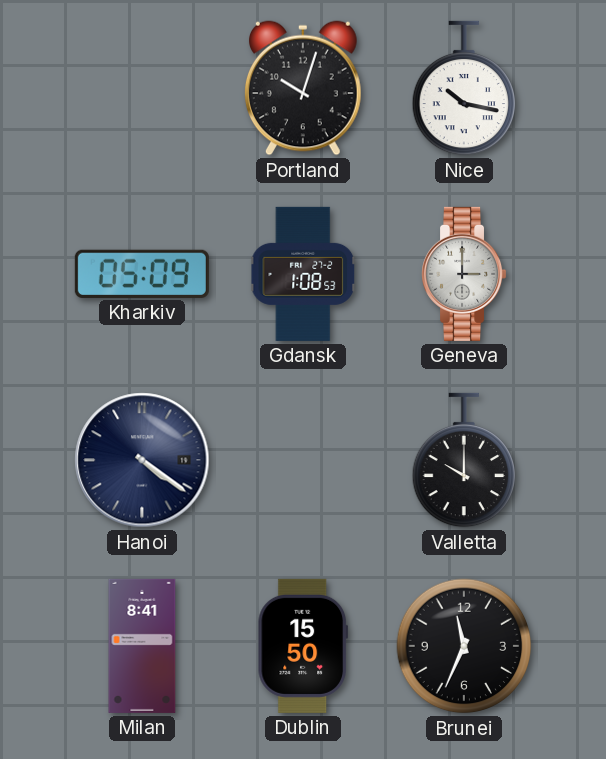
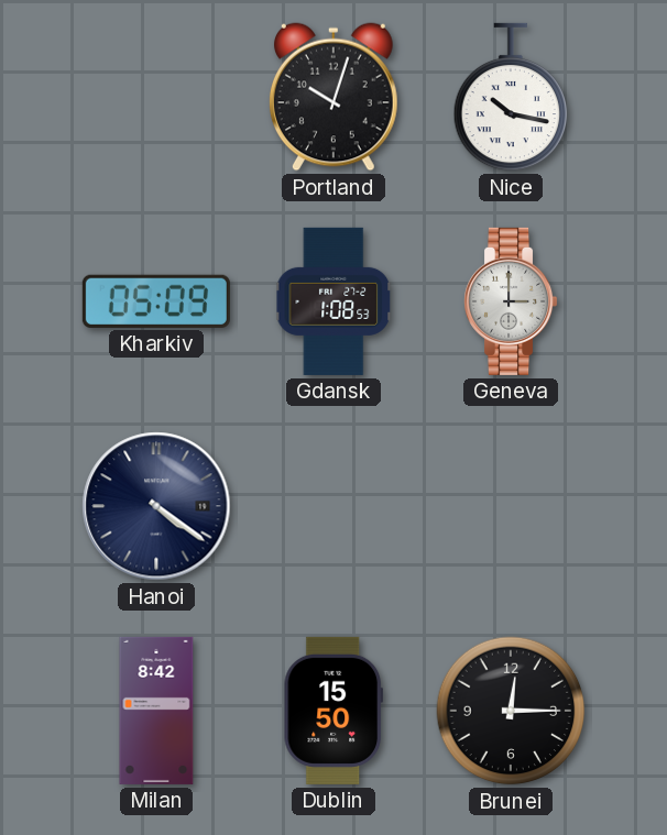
Valletta: 10:00 -> none (463, 460)
Milan: 8:41 -> 8:42 (156, 711)
Brunei: 11:34 -> 12:15 (511, 711)
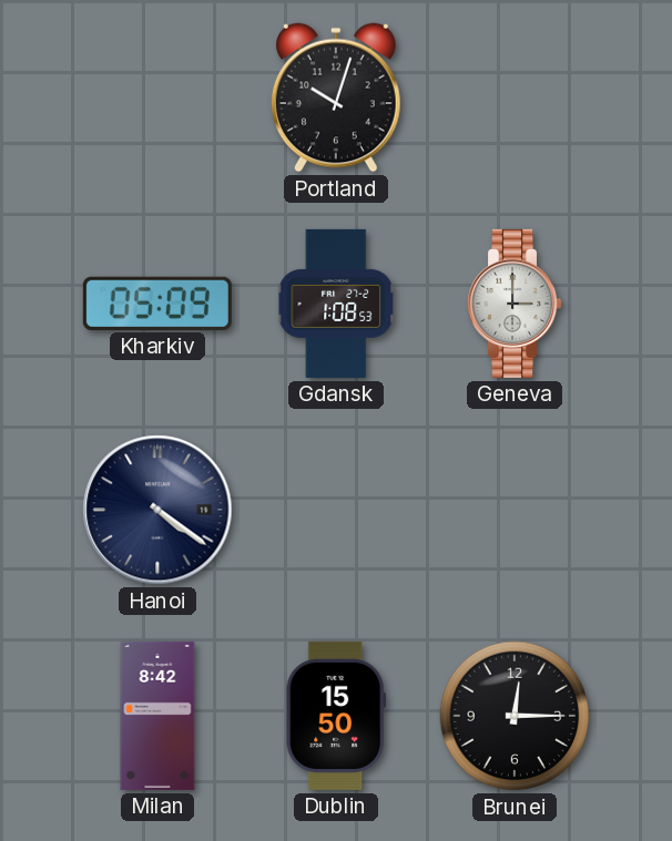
Nice: 10:17 -> none (510, 97)
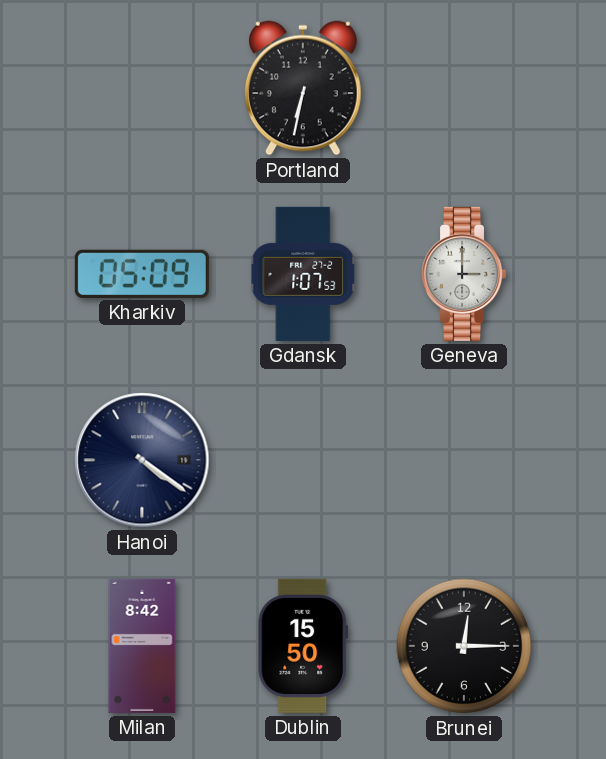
Portland: 10:03 -> 6:32 (303, 88)
Gdansk: 1:08 -> 1:07 (304, 274)
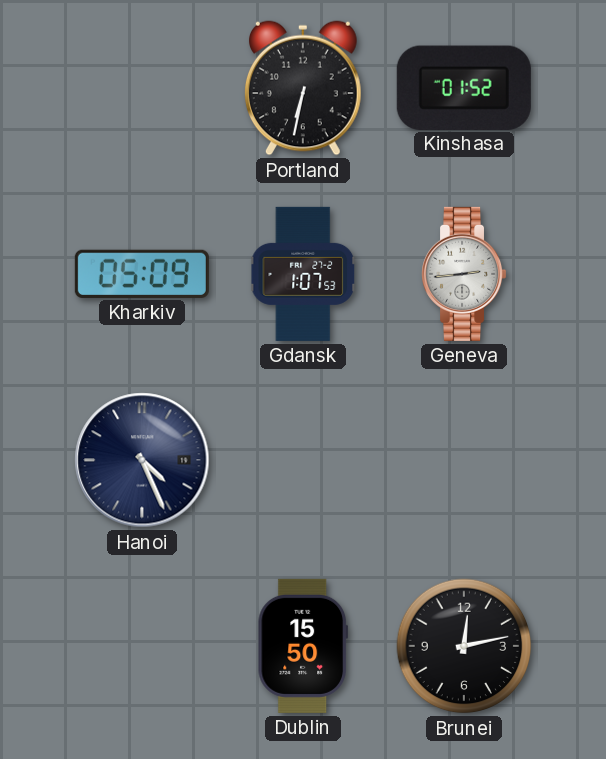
Kinshasa: none -> 01:52 (464, 87)
Geneva: 3:00 -> 2:44 (464, 274)
Hanoi: 4:21 -> 4:26 (142, 460)
Milan: 8:42 -> none (142, 646)
Brunei: 12:15 -> 12:13 (464, 646)
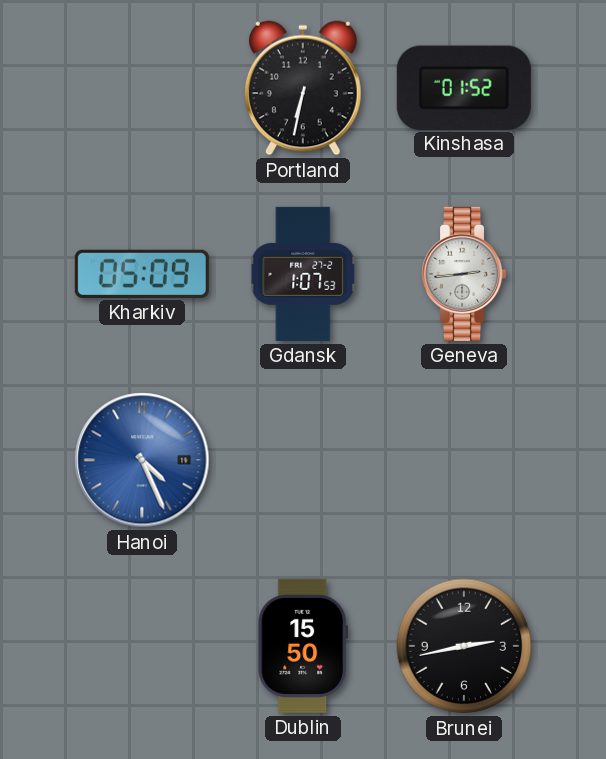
Hanoi dial: navy -> blue (142, 460)
Brunei: 12:13 -> 2:43 (464, 646)
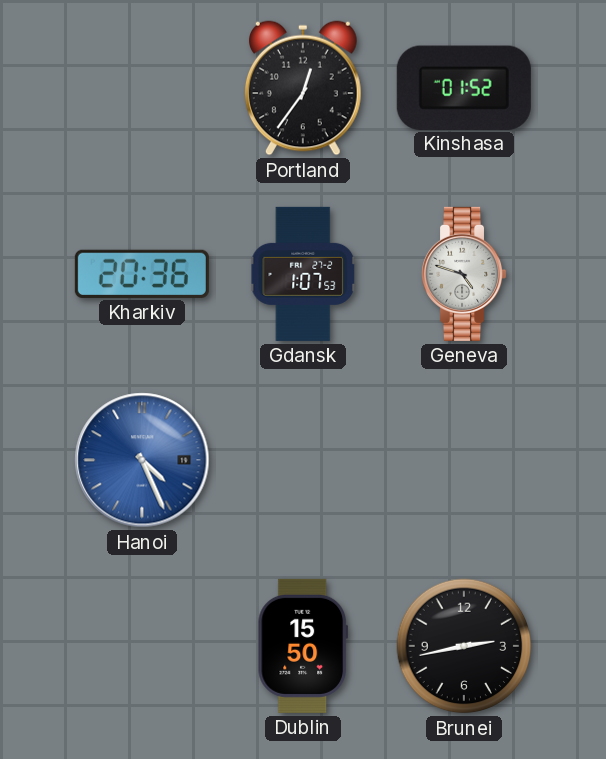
Portland: 6:32 -> 12:36 (303, 88)
Kharkiv: 05:09 -> 20:36 (142, 274)
Geneva: 2:44 -> 4:48 (464, 274)
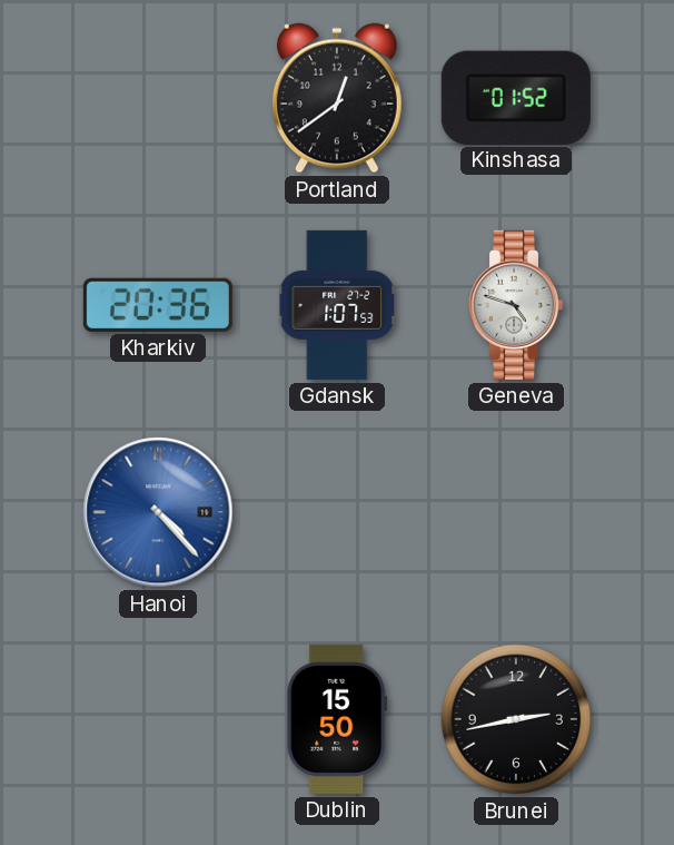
Portland: 12:36 -> 12:39 (337, 98)
Hanoi: 4:26 -> 4:23 (158, 512)
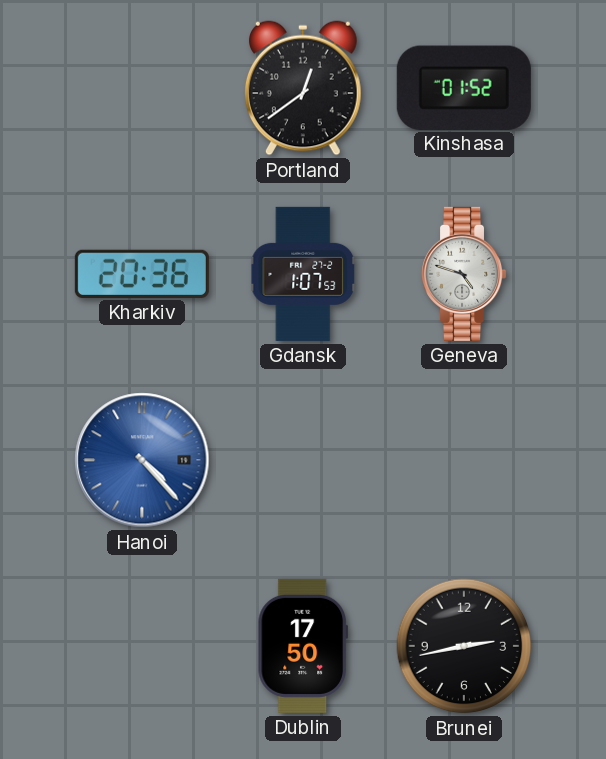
Dublin: 15:50 -> 17:50 (302, 646)
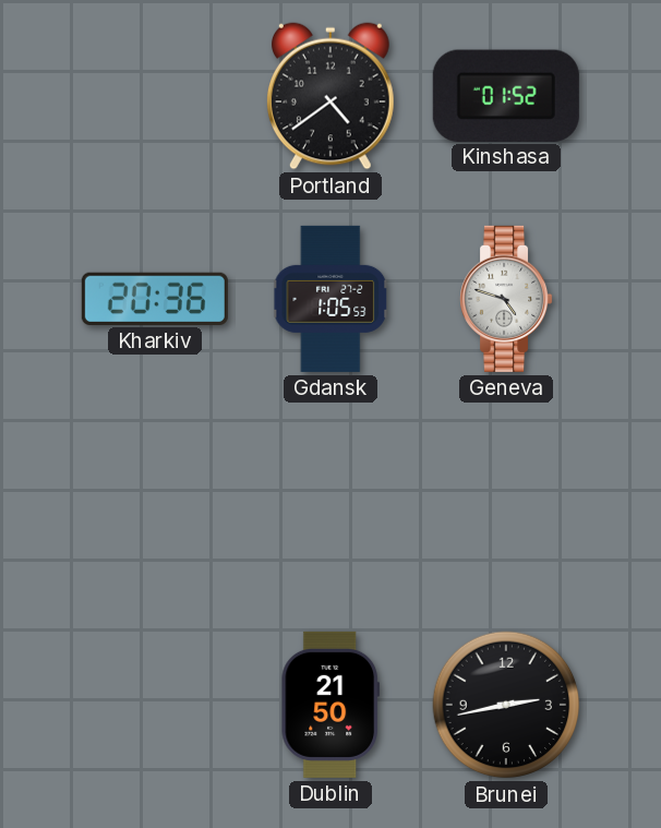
Portland: 12:39 -> 4:39 (330, 96)
Gdansk: 1:07 -> 1:05 (332, 299)
Hanoi: 4:23 -> none (142, 460)
Dublin: 17:50 -> 21:50 (329, 705)
